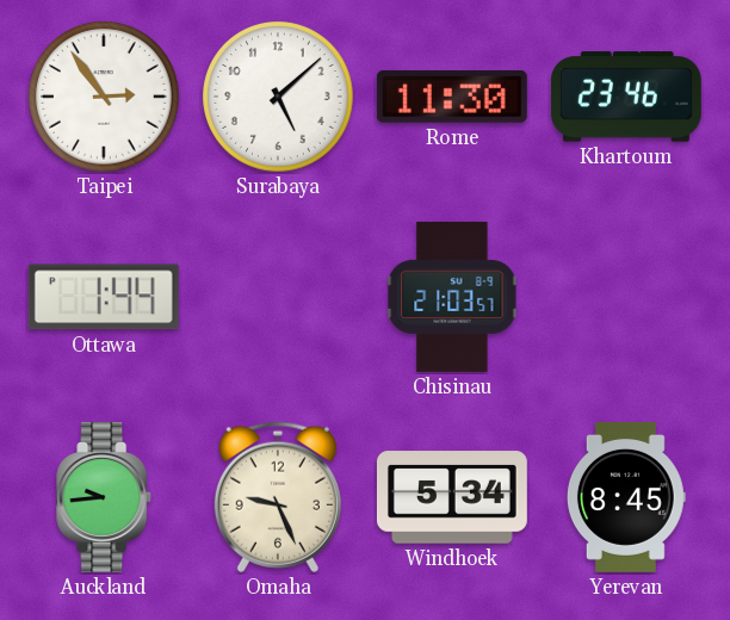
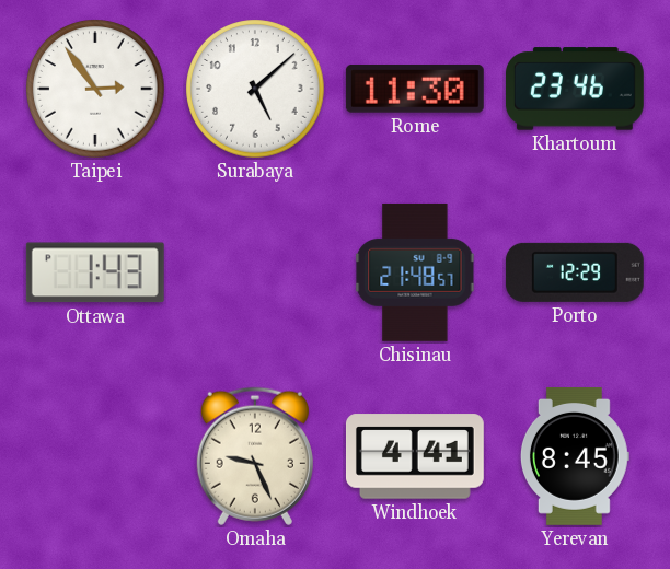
Ottawa: 1:44 -> 1:43 (95, 272)
Chisinau: 21:03 -> 21:48 (415, 272)
Porto: none -> 12:29 (575, 272)
Auckland: 9:44 -> none (105, 497)
Windhoek: 5:34 -> 4:41 (415, 456)
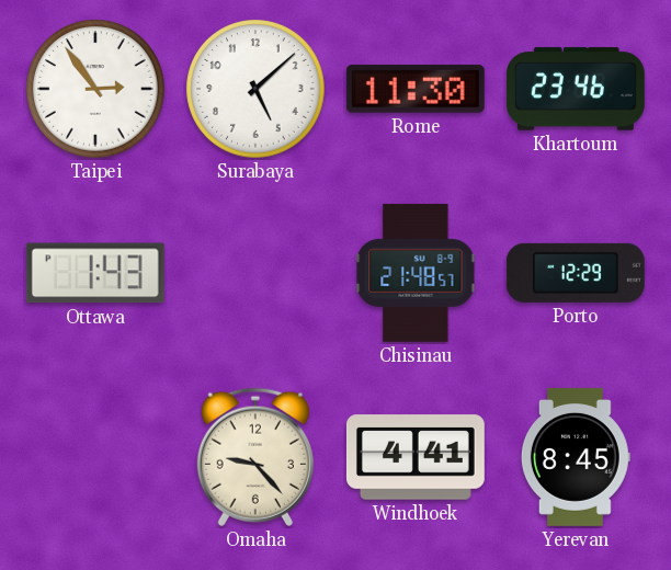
Omaha: 9:26 -> 9:23 (255, 457)
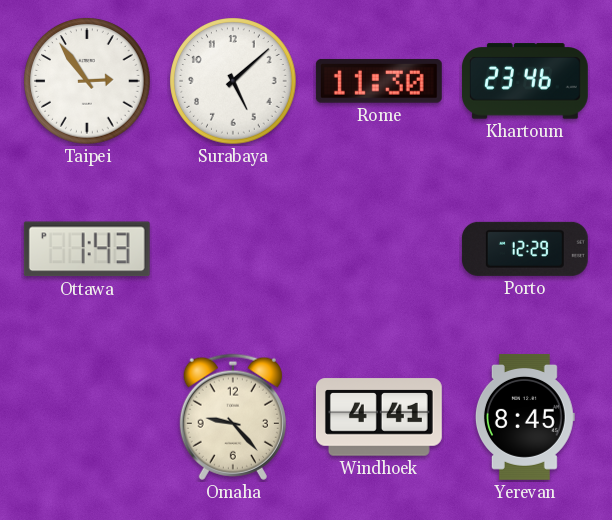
Chisinau: 21:48 -> none (416, 273)
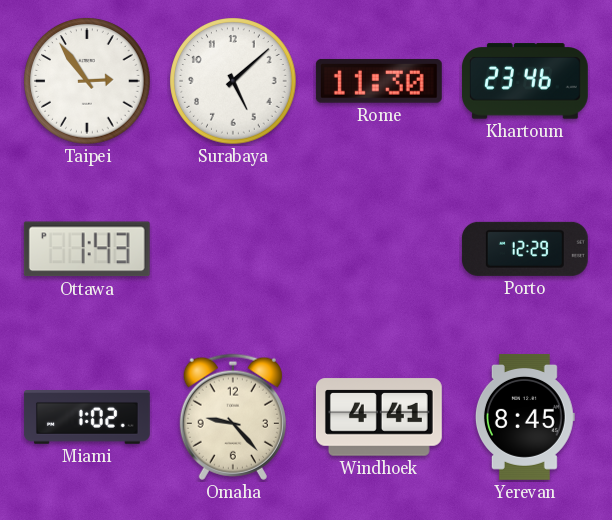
Miami: none -> 1:02 (87, 418)
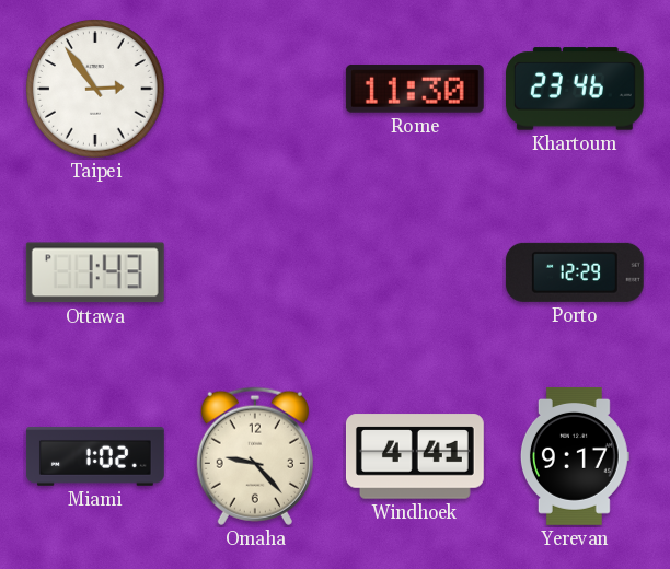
Surabaya: 5:08 -> none (233, 81)
Yerevan: 8:45 -> 9:17 (575, 456)
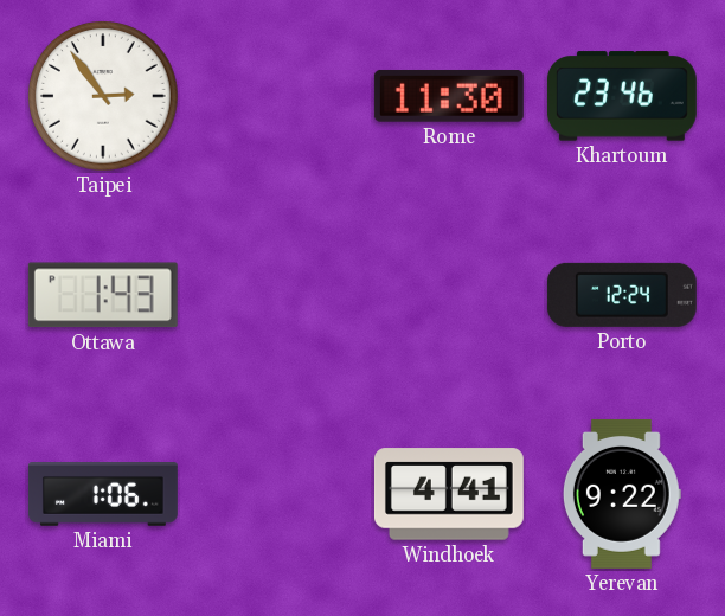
Porto: 12:29 -> 12:24 (622, 295)
Miami: 1:02 -> 1:06 (103, 495)
Omaha: 9:23 -> none (255, 456)
Yerevan: 9:17 -> 9:22 (622, 494)
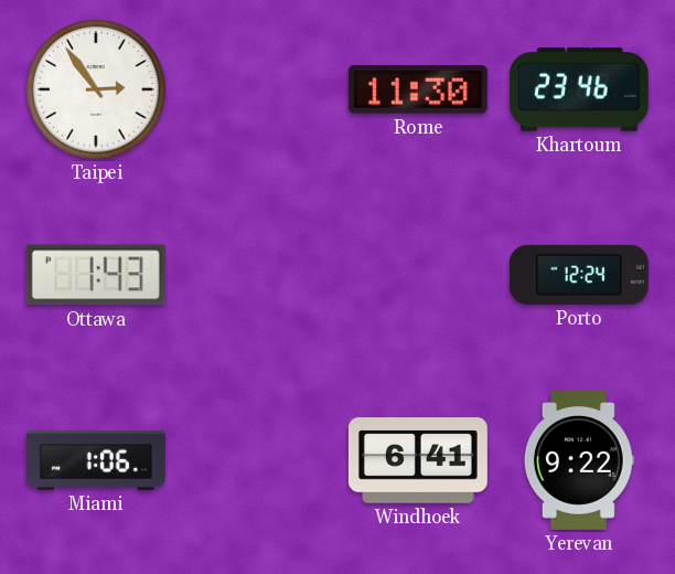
Windhoek: 4:41 -> 6:41 (418, 460)
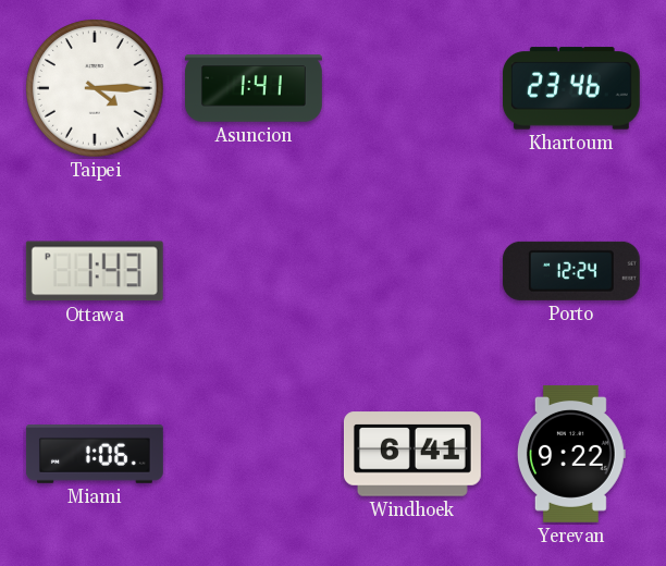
Taipei: 2:54 -> 4:15 (95, 88)
Asuncion: none -> 1:41 (255, 88)
Rome: 11:30 -> none (418, 89)
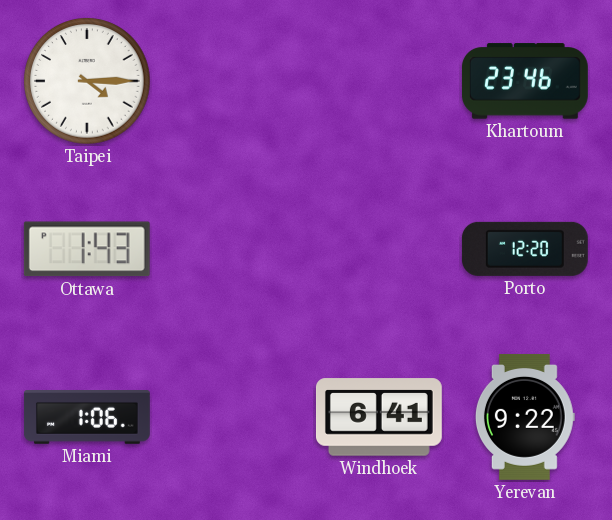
Asuncion: 1:41 -> none (255, 88)
Porto: 12:24 -> 12:20 (525, 249)
